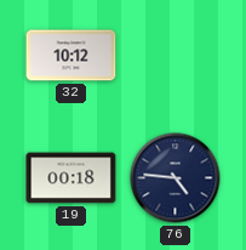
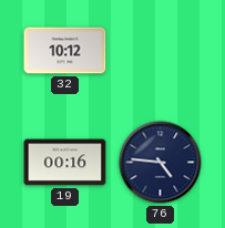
19: 00:18 -> 00:16 (65, 163)
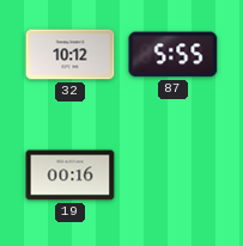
87: none -> 5:55 (174, 55)
76: 4:46 -> none (161, 163)
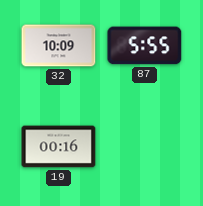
32: 10:12 -> 10:09 (59, 46)
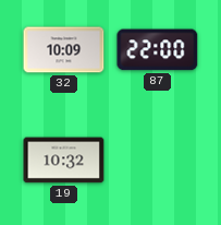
87: 5:55 -> 22:00 (158, 50)
19: 00:16 -> 10:32 (64, 161)
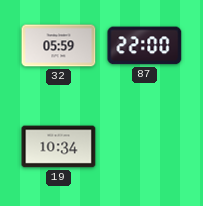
32: 10:09 -> 05:59 (59, 46)
19: 10:32 -> 10:34 (59, 147)
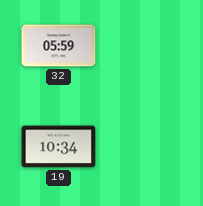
87: 22:00 -> none (145, 46)
